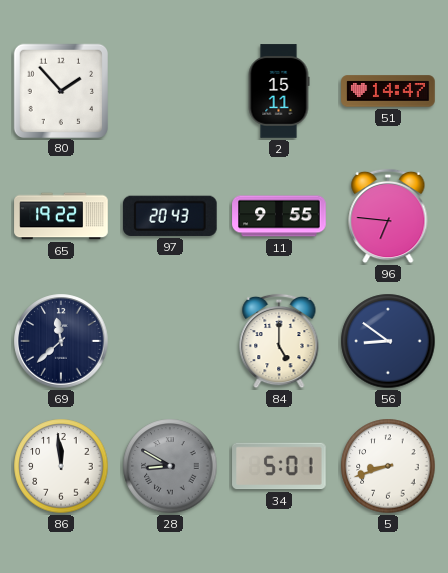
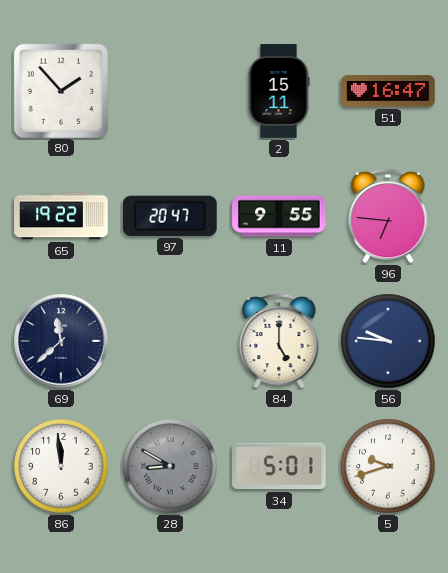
51: 14:47 -> 16:47 (388, 91)
97: 20:43 -> 20:47 (170, 216)
56: 8:51 -> 9:46 (388, 341)
5: 8:42 -> 9:42 (388, 466)
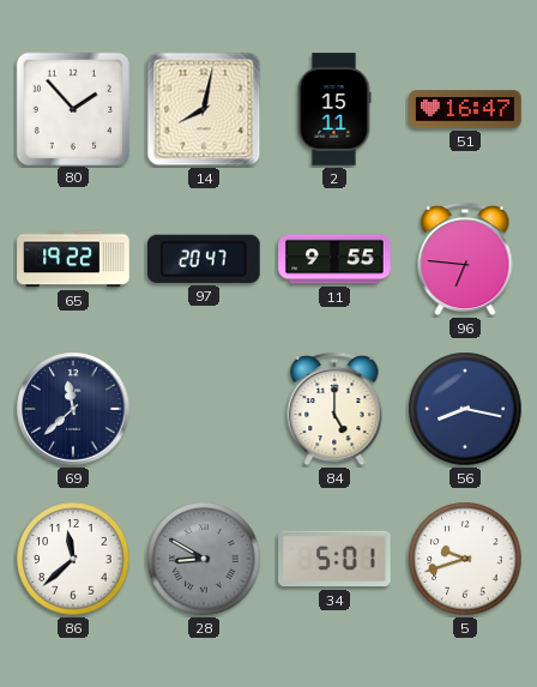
14: none -> 8:02 (204, 109)
56: 9:46 -> 8:17 (465, 409)
86: 11:59 -> 11:38 (73, 559)
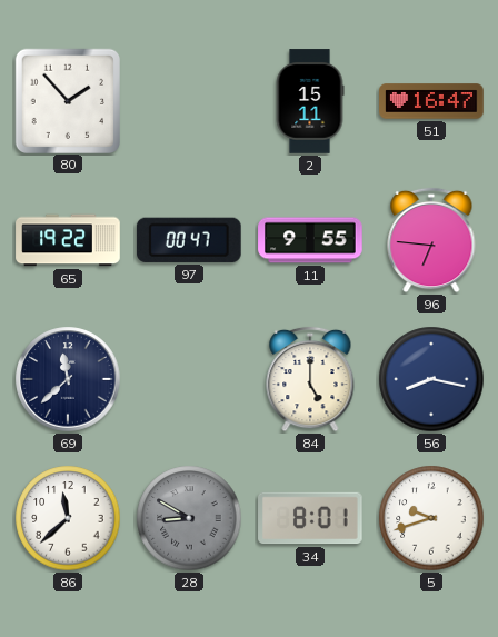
14: 8:02 -> none (204, 109)
97: 20:47 -> 00:47 (189, 240)
34: 5:01 -> 8:01 (310, 518)
